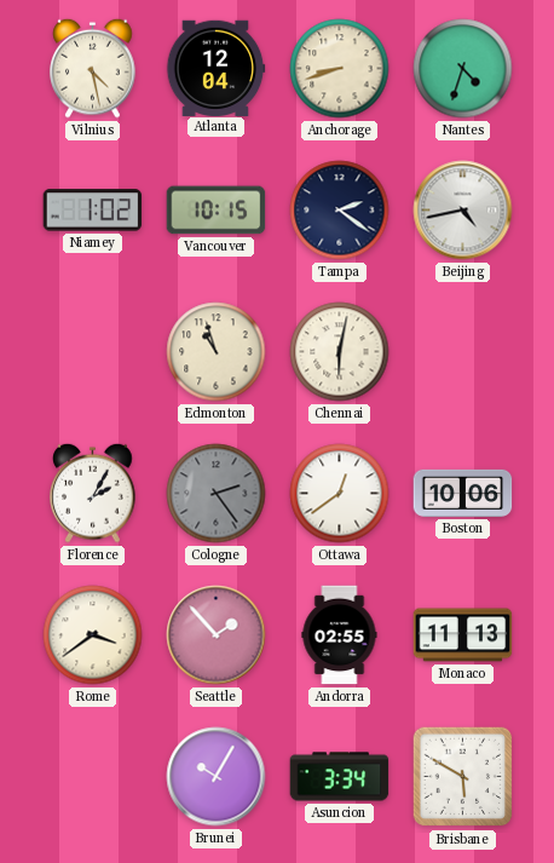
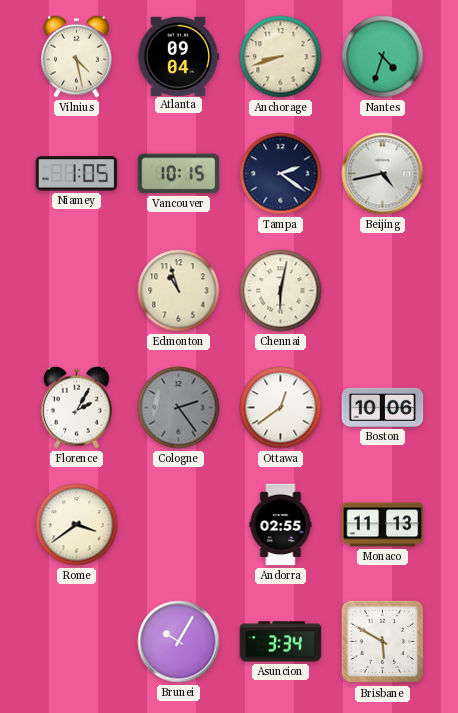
Atlanta: 12:04 -> 09:04 (178, 56)
Niamey: 1:02 -> 1:05 (77, 174)
Seattle: 1:53 -> none (217, 635)
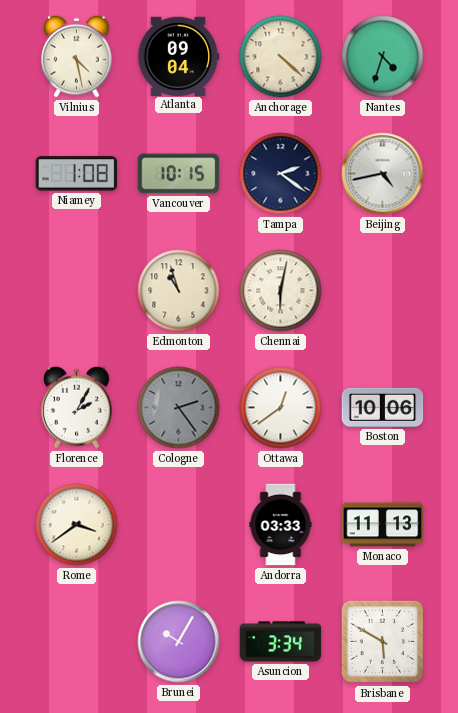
Anchorage: 8:42 -> 4:22 (281, 57)
Niamey: 1:05 -> 1:08 (77, 174)
Andorra: 02:55 -> 03:33 (281, 525)
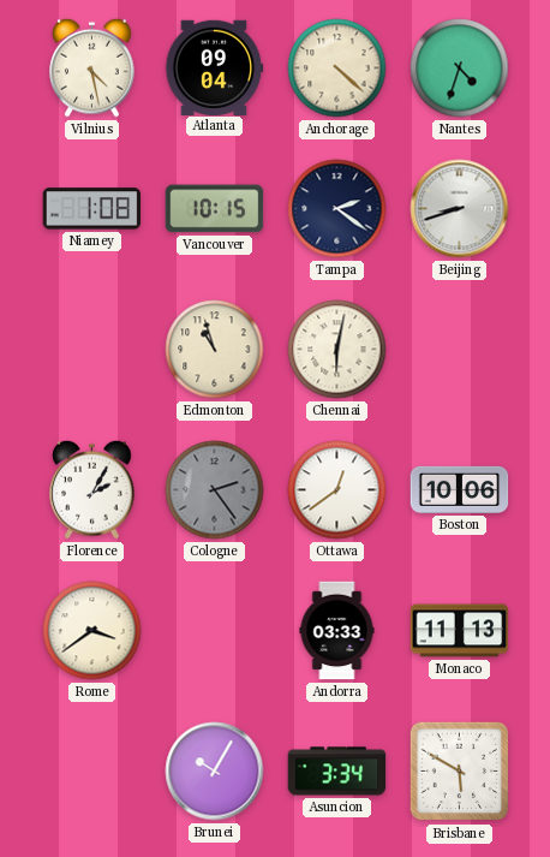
Beijing: 4:43 -> 8:42 (460, 209)
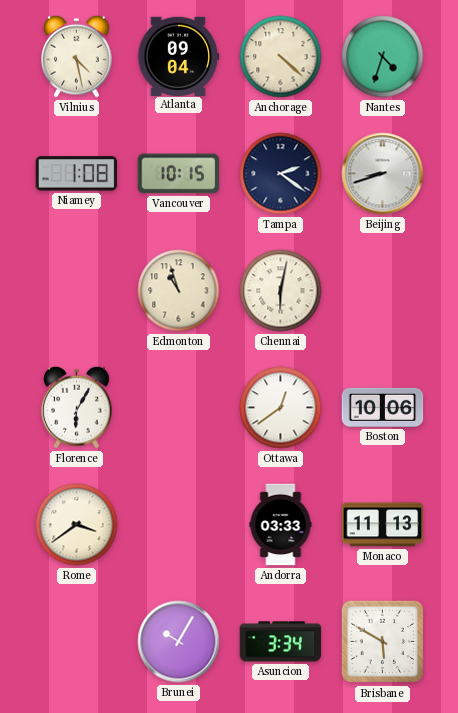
Florence: 2:05 -> 6:05 (77, 407)
Cologne: 2:24 -> none (215, 490)
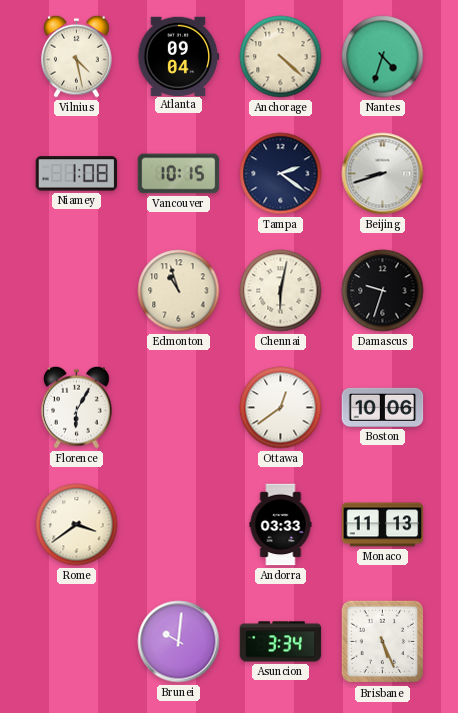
Damascus: none -> 9:33 (383, 291)
Brunei: 10:05 -> 10:01 (179, 642)
Brisbane: 5:50 -> 5:26 (383, 642)
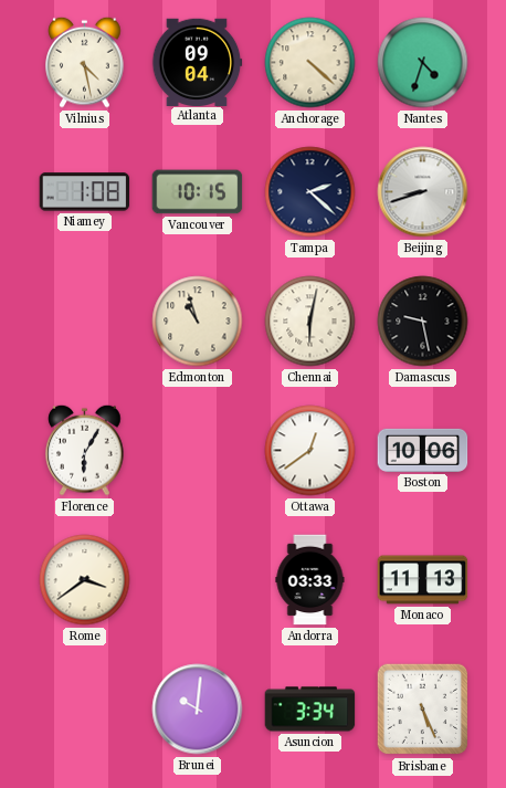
Tampa: 2:21 -> 2:22 (310, 192)
Damascus: 9:33 -> 9:28 (423, 322)
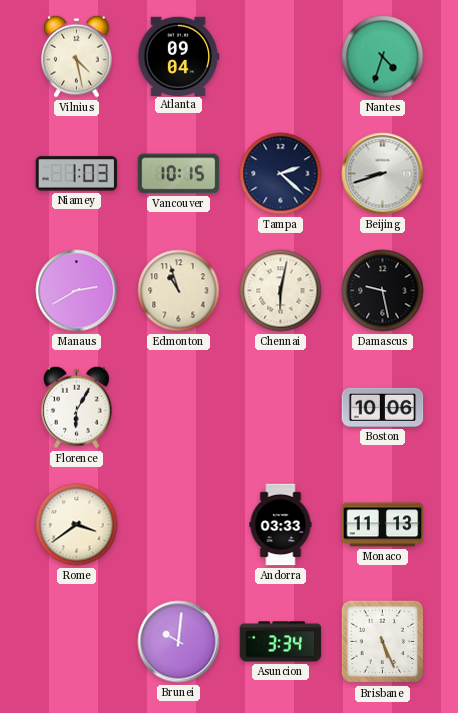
Anchorage: 4:22 -> none (310, 63)
Niamey: 1:08 -> 1:03 (77, 174)
Manaus: none -> 2:40 (77, 291)
Ottawa: 12:39 -> none (310, 451)
